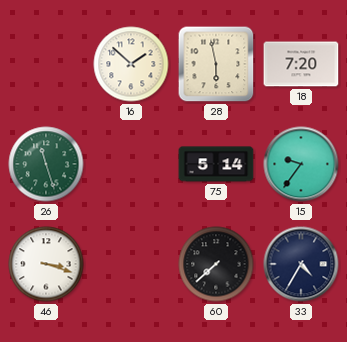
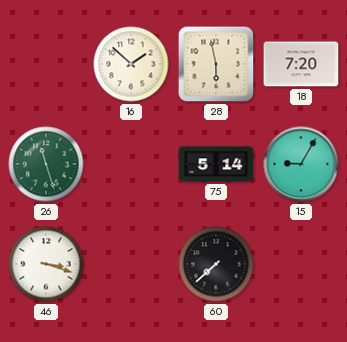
15: 9:36 -> 9:05 (301, 164)
33: 4:35 -> none (301, 264)
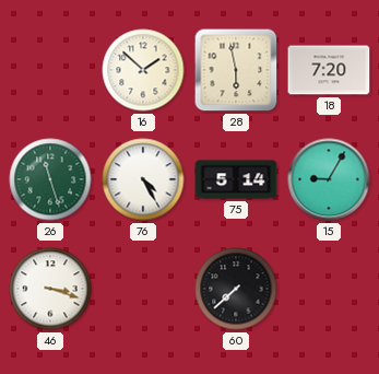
76: none -> 4:25 (143, 179)
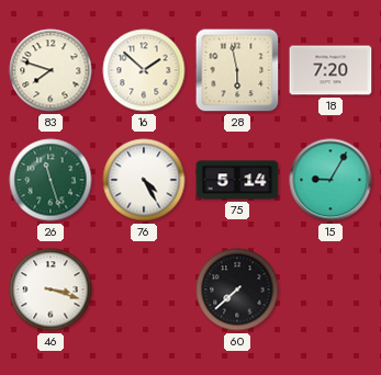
83: none -> 7:48 (51, 70)
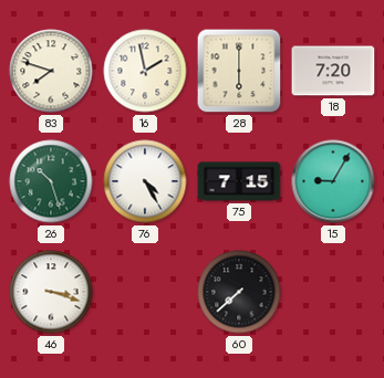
16: 1:52 -> 1:58 (145, 71)
28: 5:58 -> 6:00 (239, 71)
26: 11:27 -> 10:27 (51, 181)
75: 5:14 -> 7:15 (239, 181)
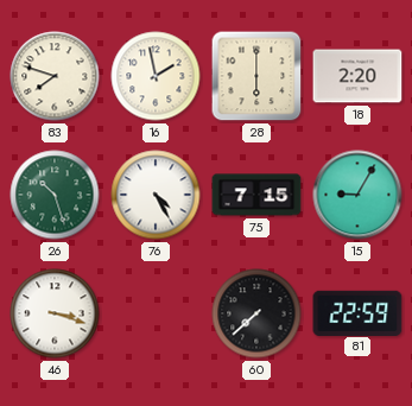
18: 7:20 -> 2:20 (357, 76)
81: none -> 22:59 (357, 312)
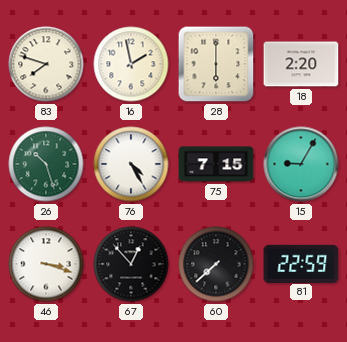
67: none -> 12:53 (131, 264)
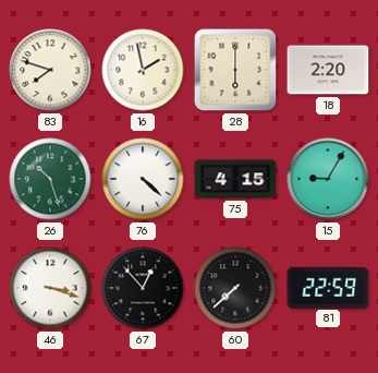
76: 4:25 -> 4:22 (143, 179)
75: 7:15 -> 4:15 (235, 179)
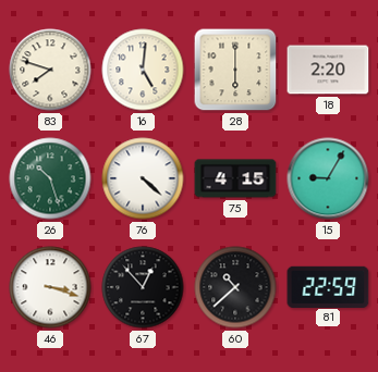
16: 1:58 -> 5:01 (143, 70)
60: 7:38 -> 10:38 (235, 287)
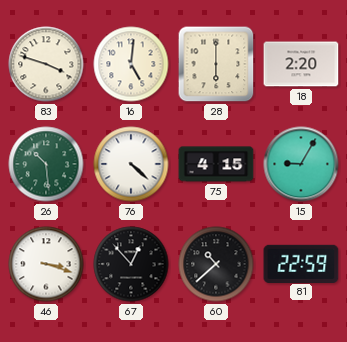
83: 7:48 -> 3:48 (46, 64)
26: 10:27 -> 10:29 (46, 164)
